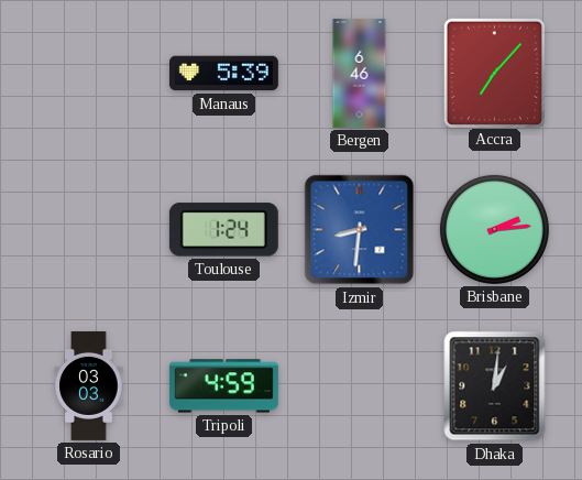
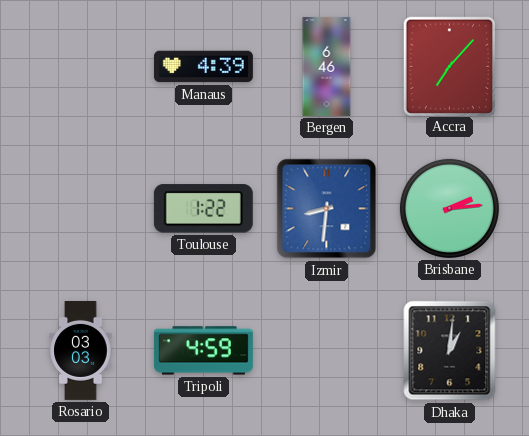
Manaus: 5:39 -> 4:39 (203, 67)
Toulouse: 1:24 -> 1:22 (203, 209)
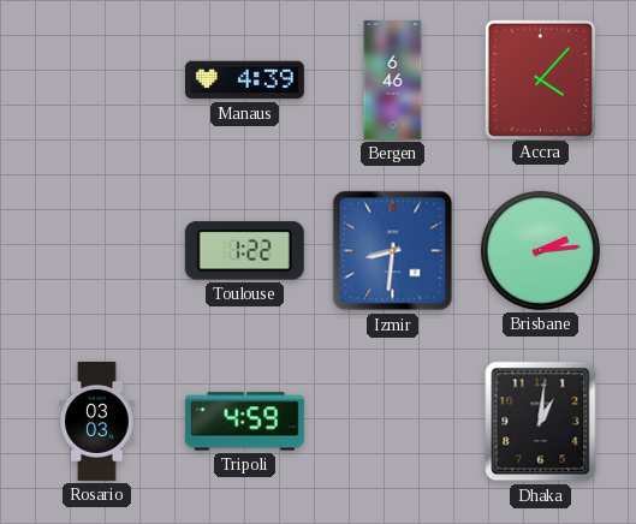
Accra: 7:07 -> 4:07 (540, 79)
